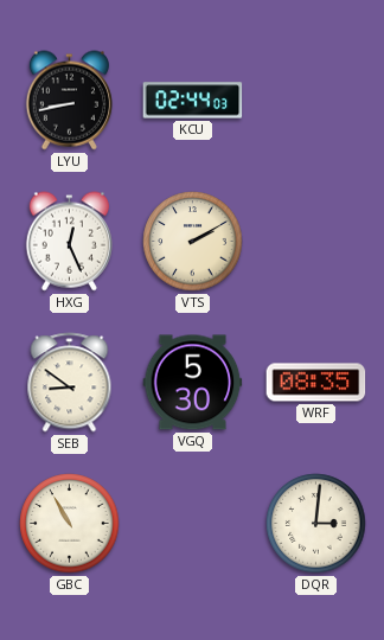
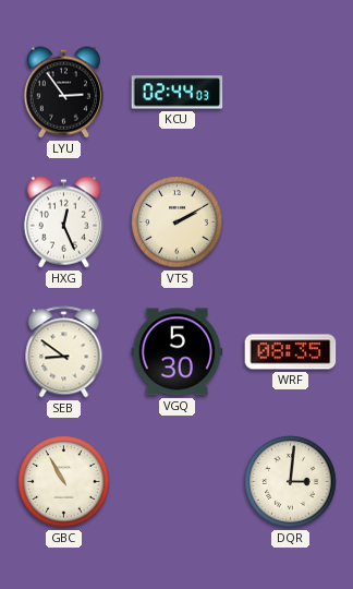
LYU: 8:43 -> 2:54 (63, 93)
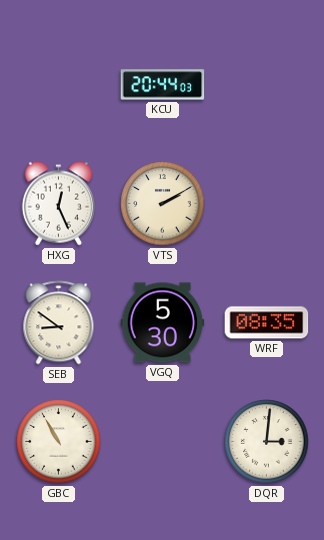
LYU: 2:54 -> none (63, 93)
KCU: 02:44 -> 20:44 (163, 85)
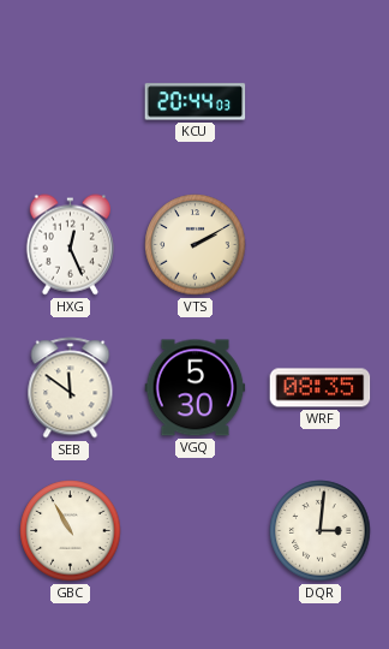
SEB: 8:51 -> 11:51 (71, 388)
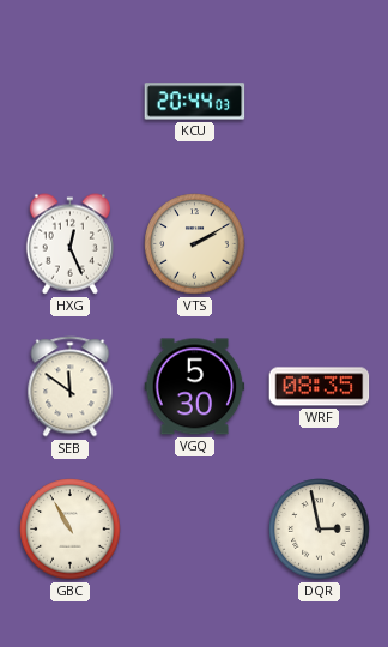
DQR: 3:01 -> 2:58 (320, 530)
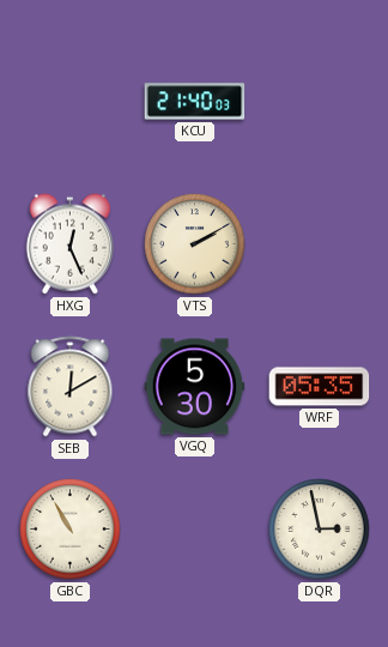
KCU: 20:44 -> 21:40 (195, 102)
SEB: 11:51 -> 12:10 (71, 387)
WRF: 08:35 -> 05:35 (320, 387)
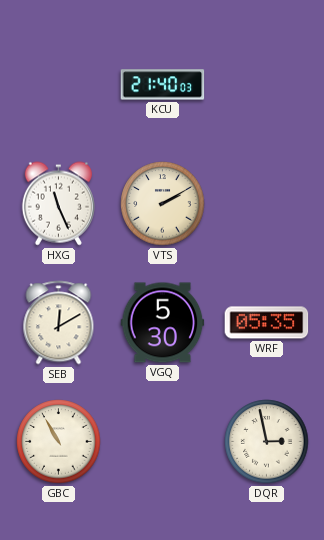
HXG: 12:26 -> 11:26 (58, 204)
